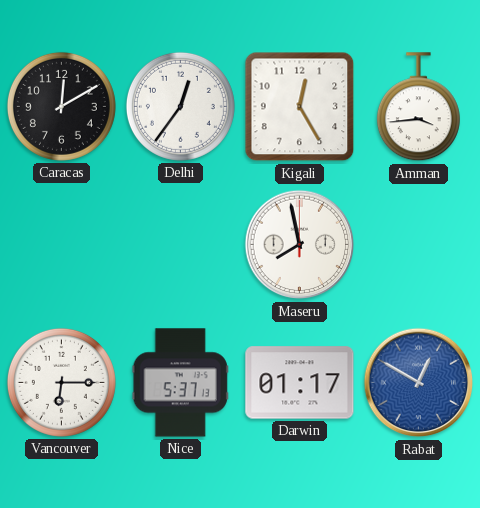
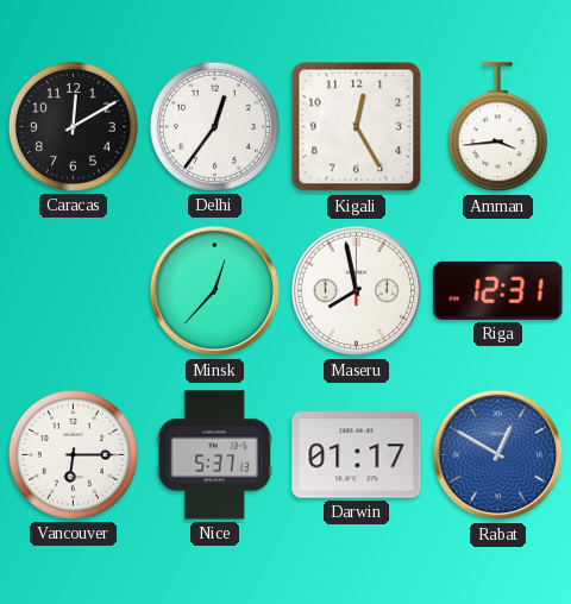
Minsk: none -> 12:37 (215, 291)
Riga: none -> 12:31 (498, 290)
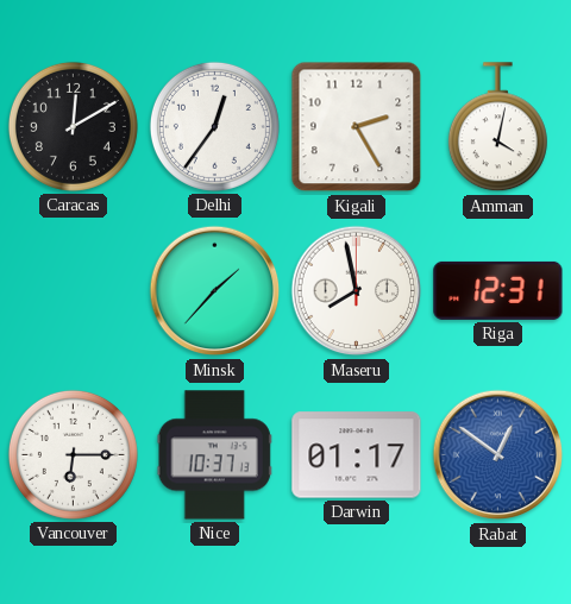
Kigali: 12:25 -> 2:25 (357, 127)
Amman: 3:44 -> 4:02 (497, 127)
Minsk: 12:37 -> 1:37 (215, 291)
Nice: 5:37 -> 10:37 (214, 455)
Rabat: 12:50 -> 12:51 (498, 455)
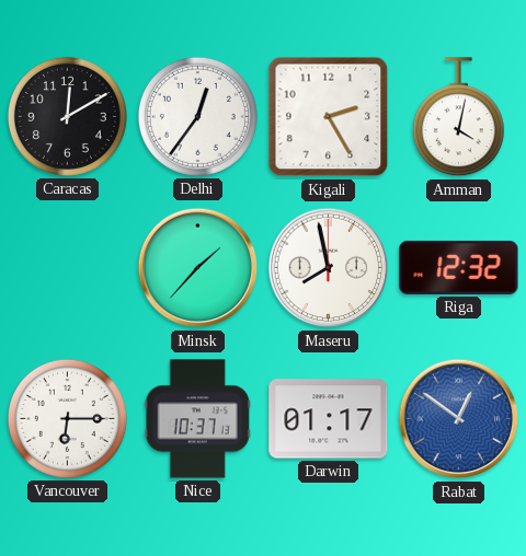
Riga: 12:31 -> 12:32 (459, 267)
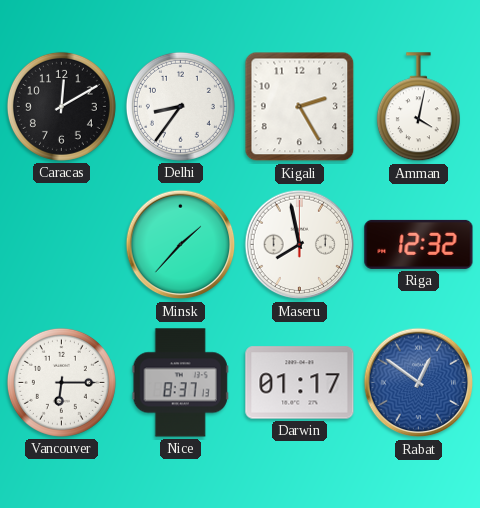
Delhi: 12:36 -> 8:36 (180, 106)
Nice: 10:37 -> 8:37 (180, 383)
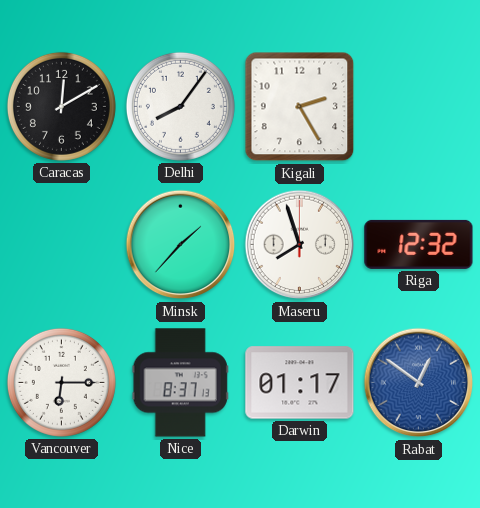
Delhi: 8:36 -> 8:06 (180, 106)
Amman: 4:02 -> none (418, 107)
Maseru: 7:58 -> 7:57 (300, 245)
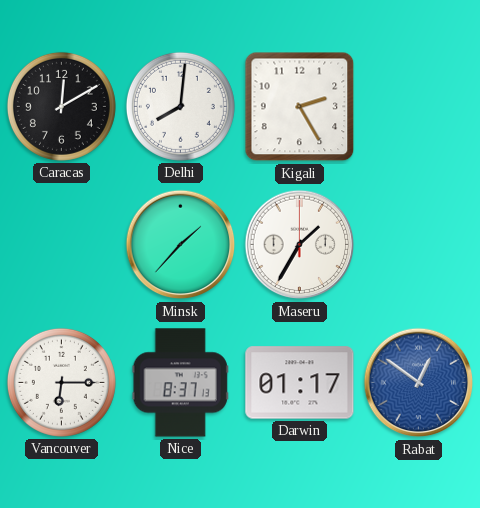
Delhi: 8:06 -> 8:01 (180, 106)
Maseru: 7:57 -> 1:35 (300, 245)
Riga: 12:32 -> none (419, 244)
